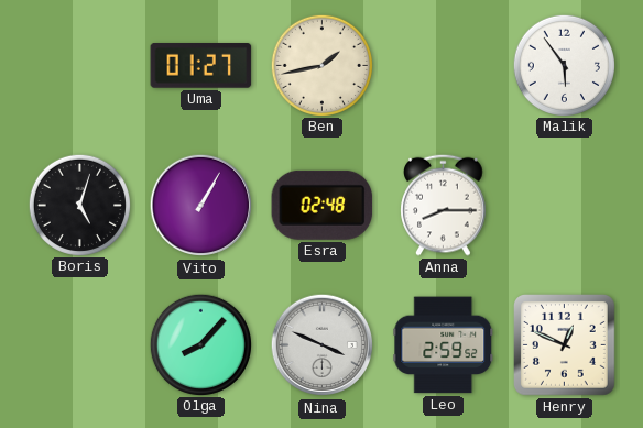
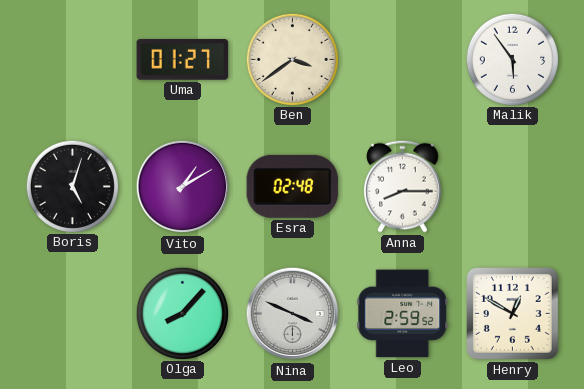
Ben: 1:43 -> 3:39 (292, 59)
Vito: 1:05 -> 1:10 (182, 187)
Henry: 12:49 -> 12:50 (513, 314)
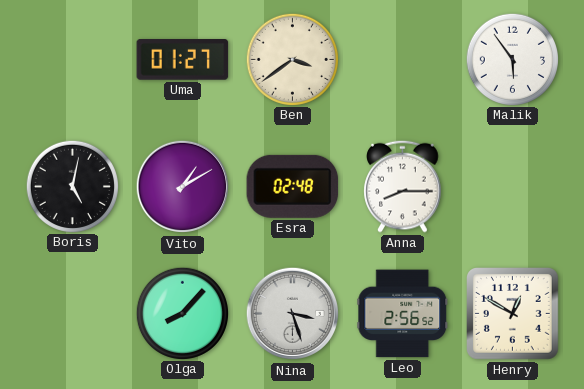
Boris: 5:03 -> 5:02 (72, 186)
Nina: 3:49 -> 3:27 (292, 314)
Leo: 2:59 -> 2:56 (403, 314)
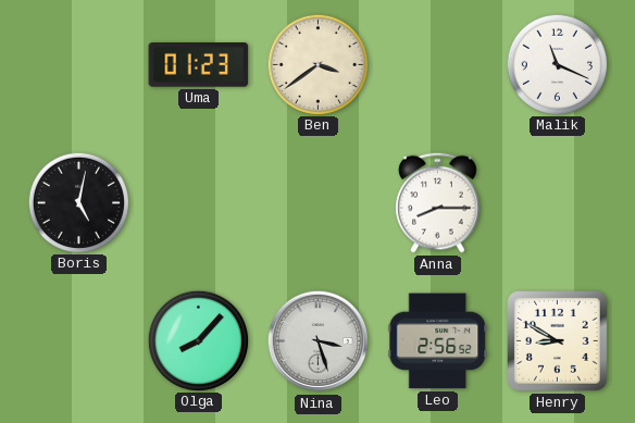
Uma: 01:27 -> 01:23 (199, 65)
Malik: 5:54 -> 11:19 (557, 64)
Vito: 1:10 -> none (182, 187)
Esra: 02:48 -> none (293, 186)
Henry: 12:50 -> 8:50 (558, 341)
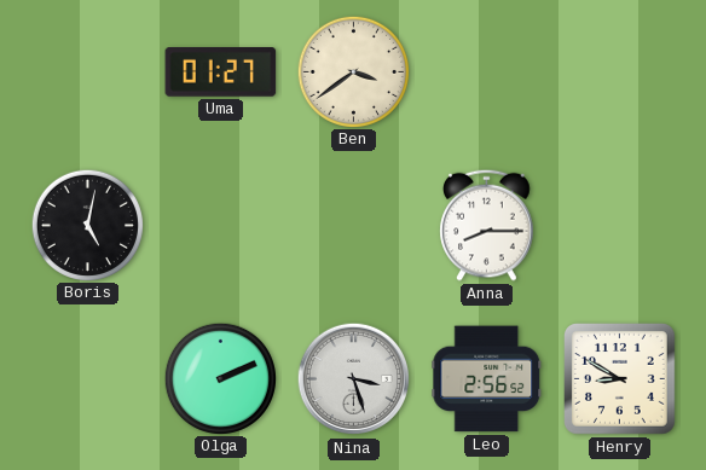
Uma: 01:23 -> 01:27 (221, 72)
Malik: 11:19 -> none (557, 64)
Olga: 8:07 -> 2:11 (220, 378)
